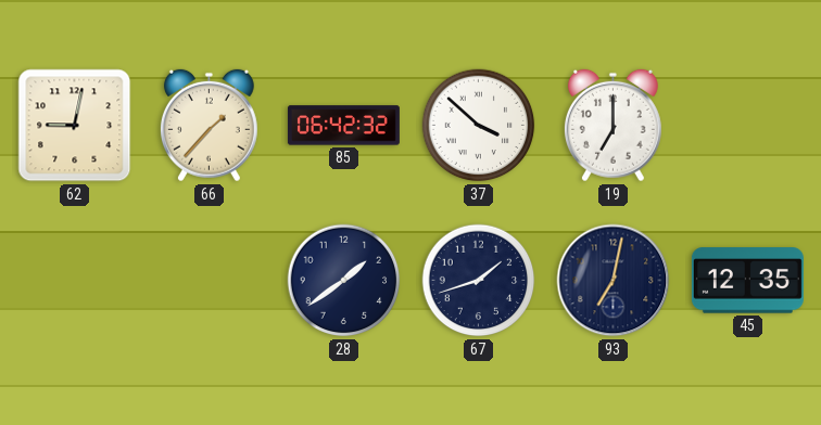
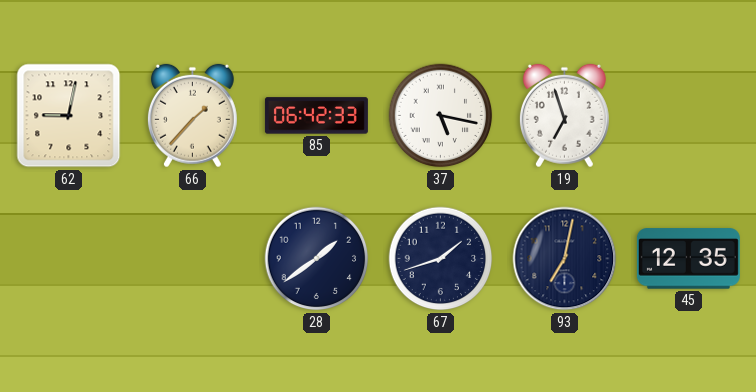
85: 06:42:32 -> 06:42:33 (316, 116)
37: 3:52 -> 5:17 (441, 116)
19: 7:00 -> 6:57 (564, 116)
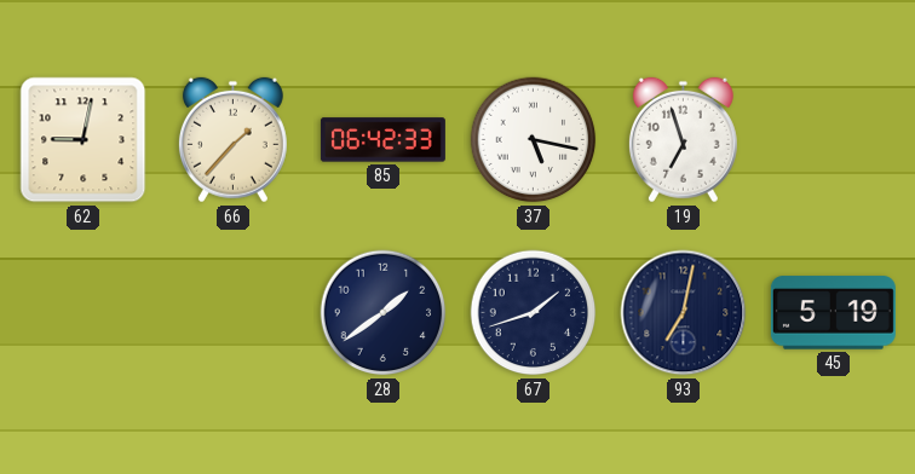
45: 12:35 -> 5:19 (833, 313)
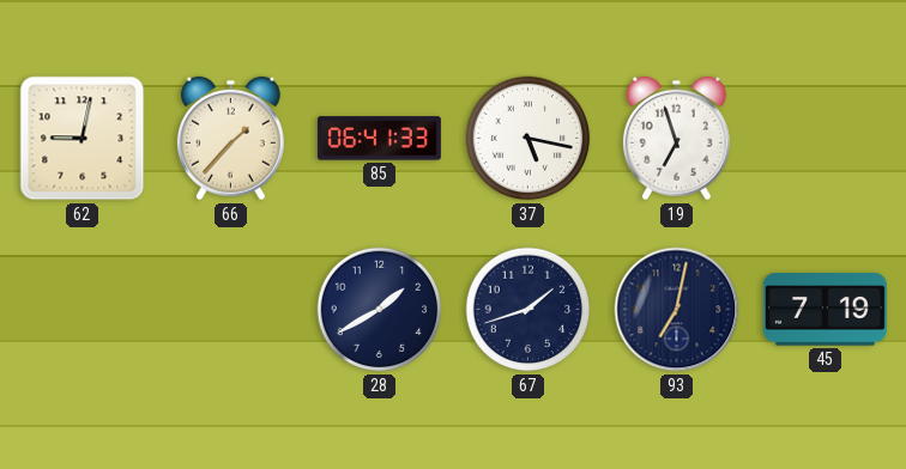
85: 06:42 -> 06:41 (379, 139)
28: 1:39 -> 1:40 (380, 310)
45: 5:19 -> 7:19 (825, 310)
